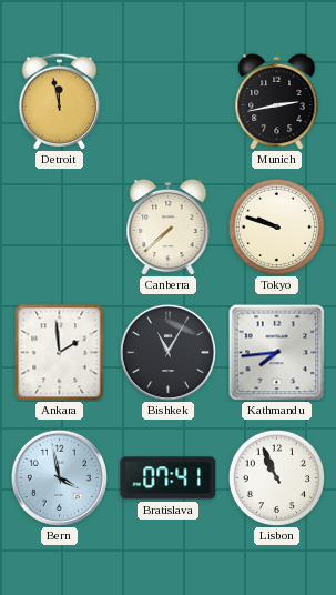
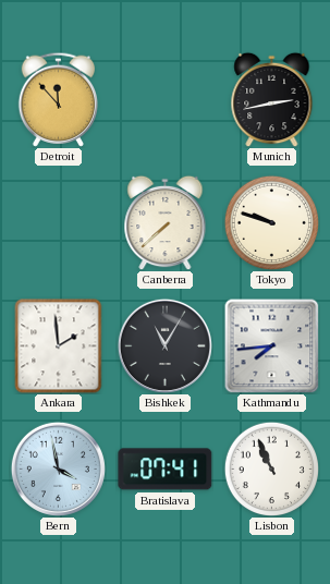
Detroit: 11:58 -> 11:53 (58, 99)
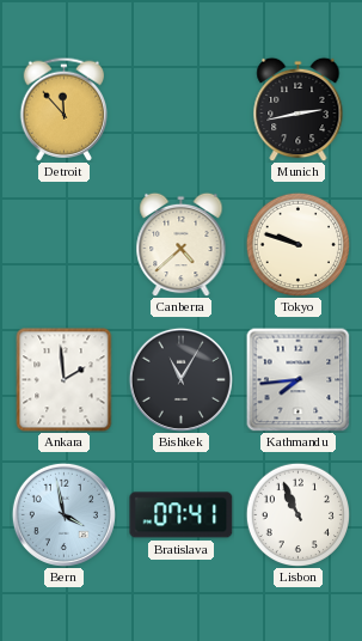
Canberra: 7:38 -> 4:38 (182, 244)
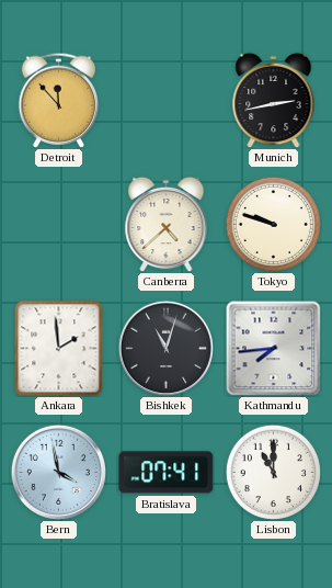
Bishkek: 11:05 -> 11:03 (165, 348)
Lisbon: 10:56 -> 11:00 (273, 472)
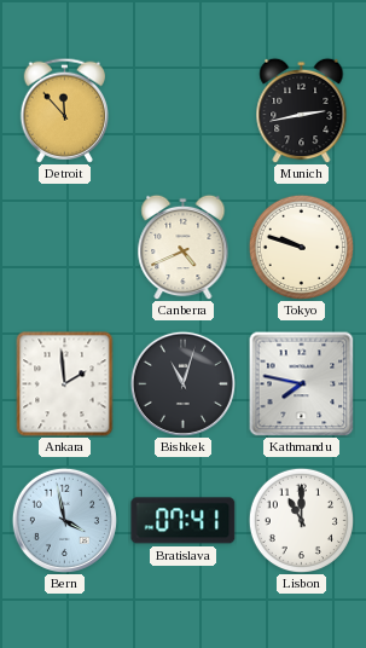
Canberra: 4:38 -> 4:41 (184, 247)
Kathmandu: 7:44 -> 7:47 (301, 383)
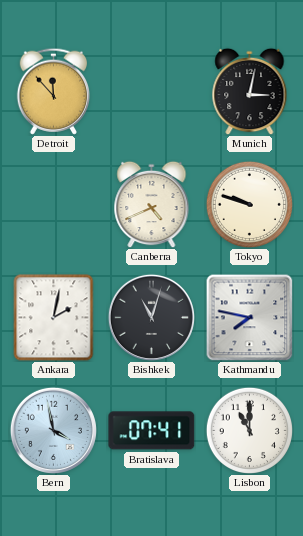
Munich: 2:43 -> 3:02 (250, 91)
Ankara: 1:59 -> 2:02 (54, 318)
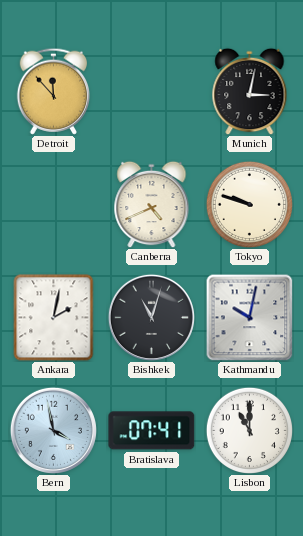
Kathmandu: 7:47 -> 10:02 (249, 317)
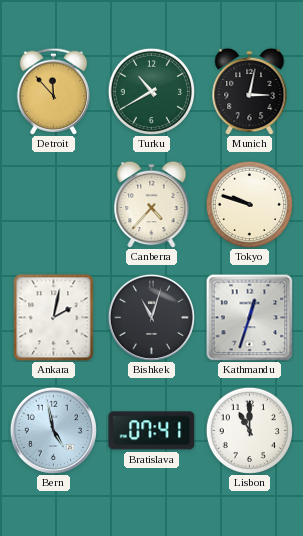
Turku: none -> 10:40 (151, 91)
Canberra: 4:41 -> 4:37 (152, 204)
Kathmandu: 10:02 -> 12:33 (249, 317)
Bern: 3:58 -> 4:58 (53, 430)
